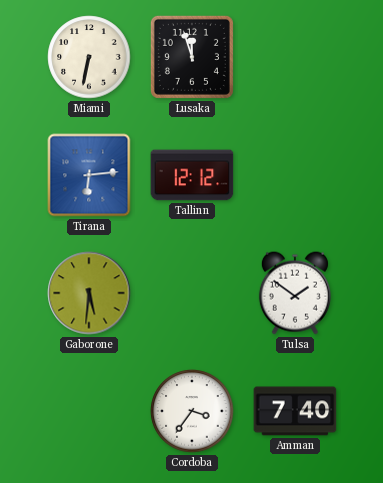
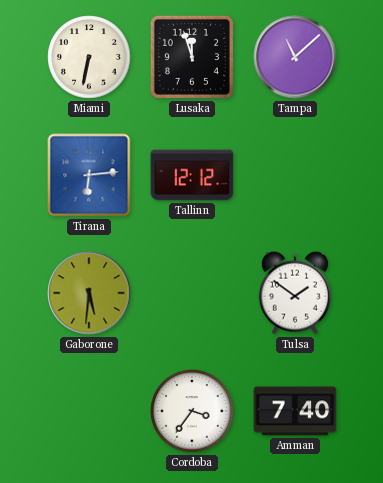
Tampa: none -> 11:08 (295, 57)
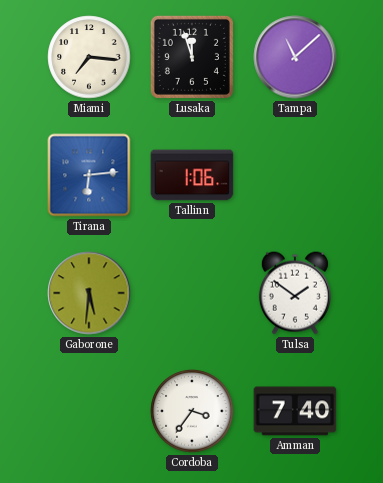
Miami: 6:32 -> 7:16 (89, 57)
Tallinn: 12:12 -> 1:06 (192, 175)
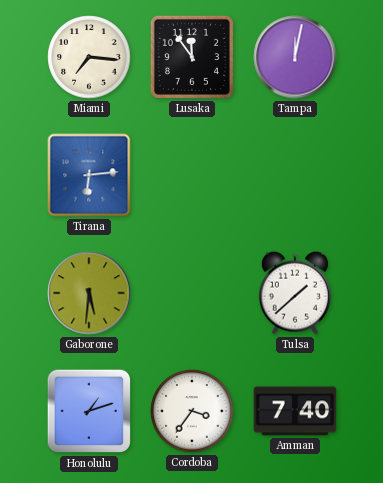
Lusaka: 11:57 -> 11:54 (192, 57)
Tampa: 11:08 -> 12:02 (295, 57)
Tallinn: 1:06 -> none (192, 175)
Tulsa: 1:51 -> 1:38 (295, 293)
Honolulu: none -> 1:12 (89, 411)
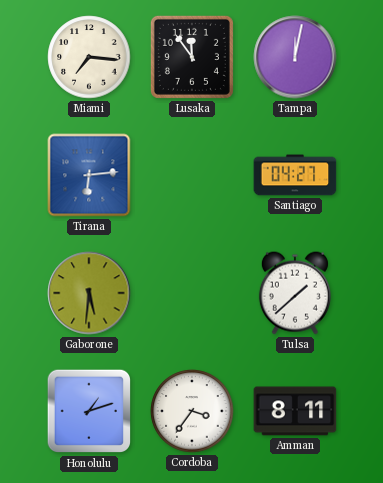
Santiago: none -> 04:27 (295, 175)
Amman: 7:40 -> 8:11 (295, 411)
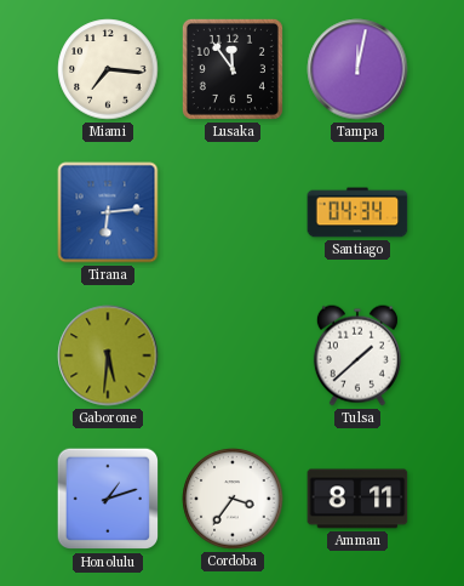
Santiago: 04:27 -> 04:34 (357, 212)
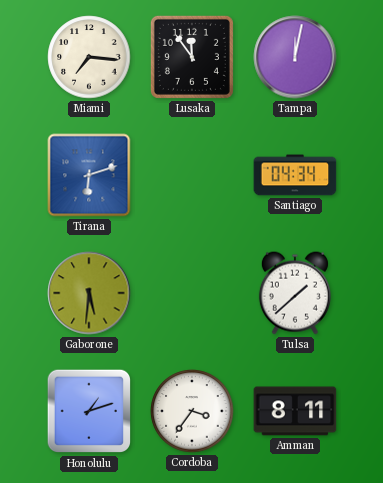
Tirana: 6:14 -> 6:12 (89, 175)
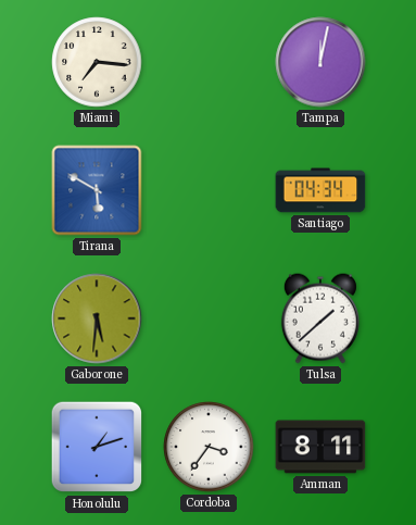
Lusaka: 11:54 -> none (192, 57)
Tirana: 6:12 -> 5:50 (97, 190)
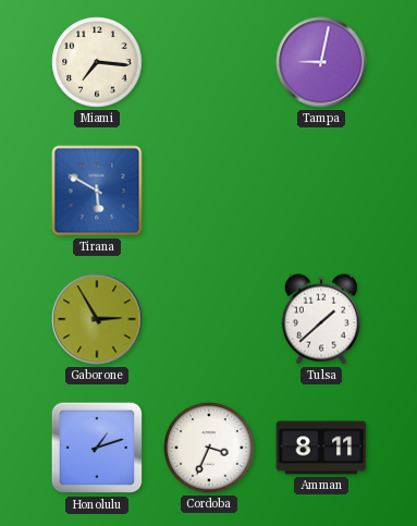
Tampa: 12:02 -> 9:02 (321, 62)
Santiago: 04:34 -> none (320, 190)
Gaborone: 5:31 -> 2:55 (97, 319)
Cordoba: 3:36 -> 3:34 (209, 448)
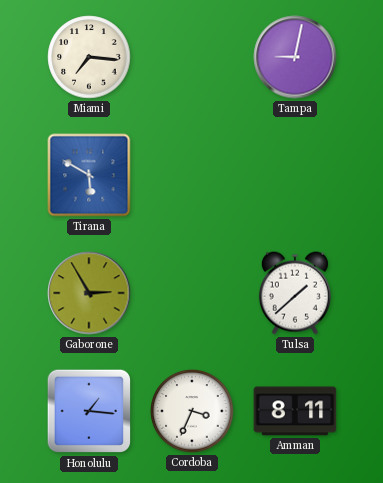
Honolulu: 1:12 -> 1:16 (89, 411)
